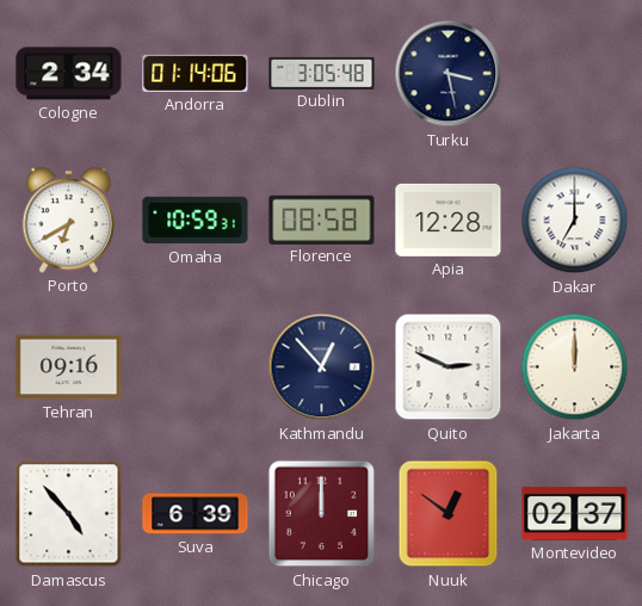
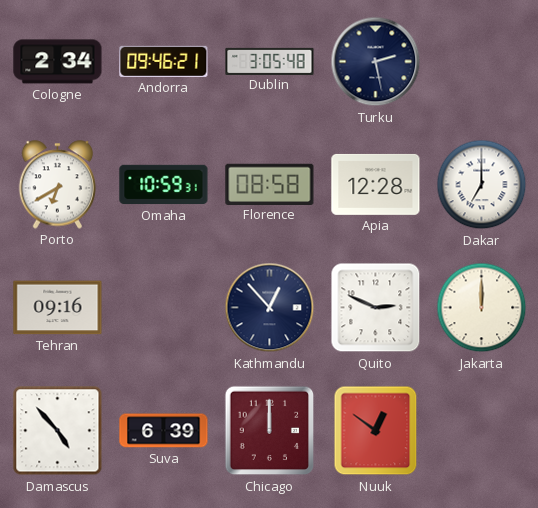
Andorra: 01:14 -> 09:46 (164, 61)
Turku: 3:28 -> 2:28 (376, 62)
Montevideo: 02:37 -> none (575, 513)
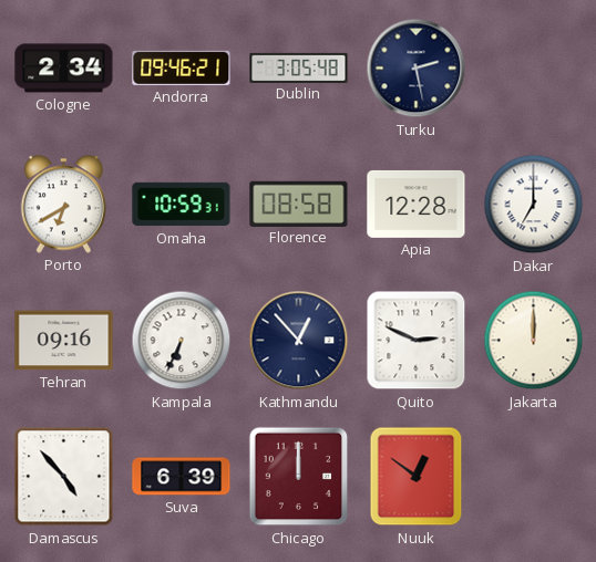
Kampala: none -> 6:34 (182, 341)
